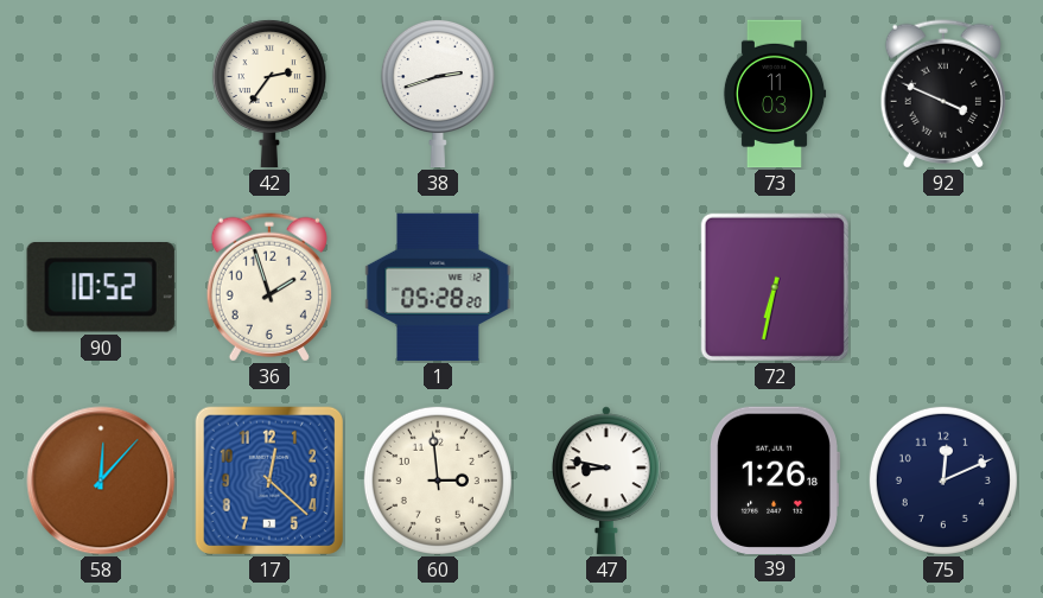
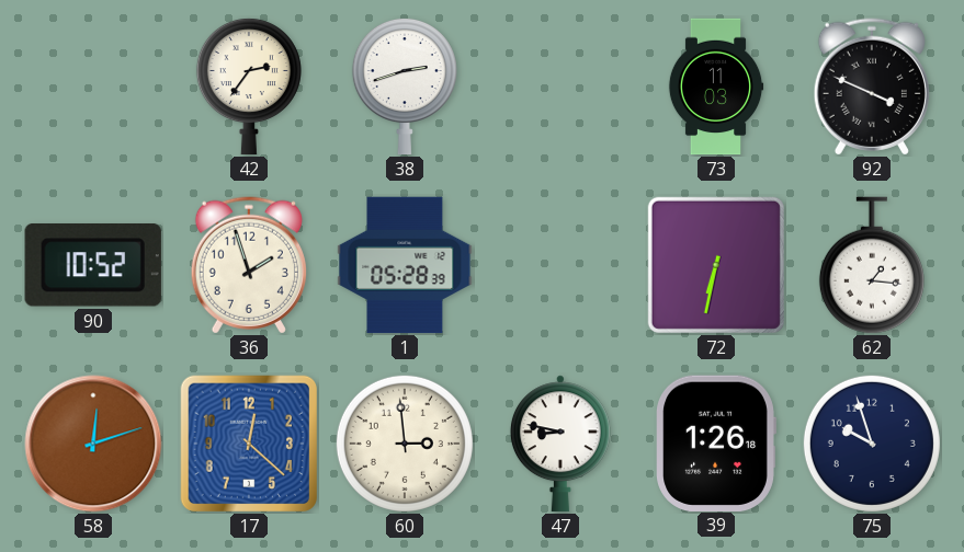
1: 05:28:20 -> 05:28:39 (405, 265)
62: none -> 1:16 (872, 265)
58: 12:07 -> 12:12 (93, 444)
75: 12:11 -> 9:57 (872, 444)
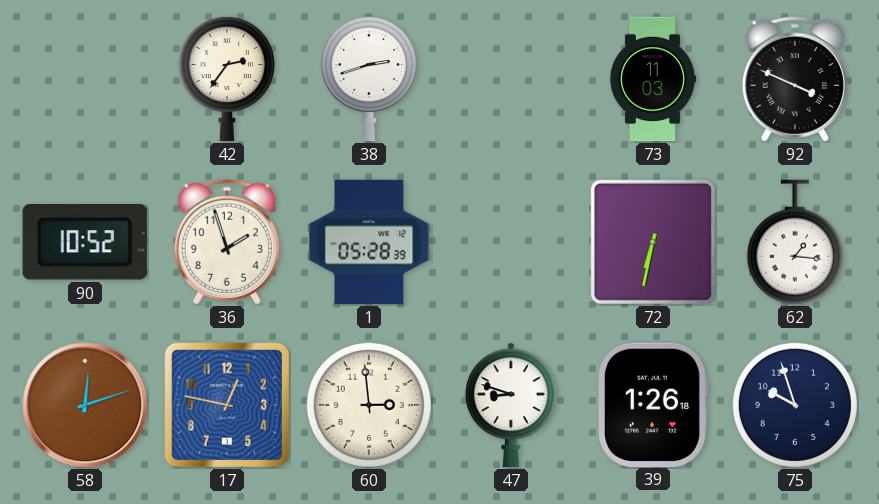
17: 12:22 -> 12:47 (226, 404)
47: 8:47 -> 8:48 (511, 405)
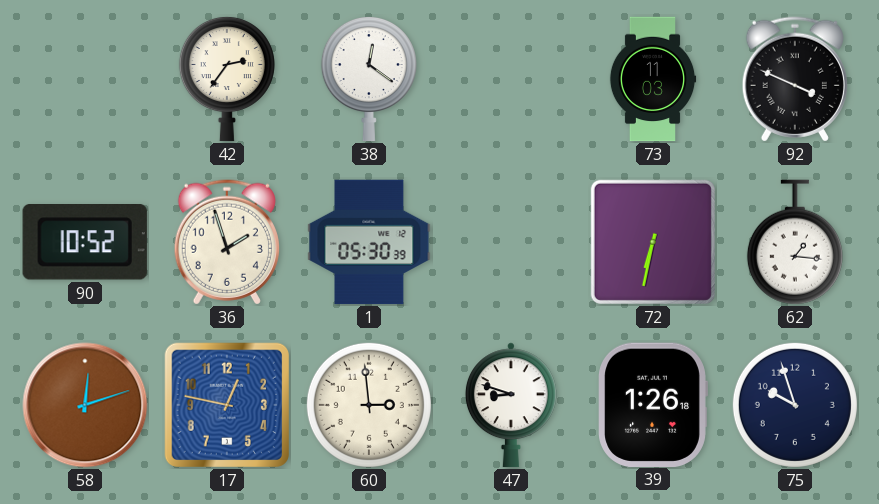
38: 2:42 -> 12:21 (369, 79)
1: 05:28 -> 05:30 (369, 242)
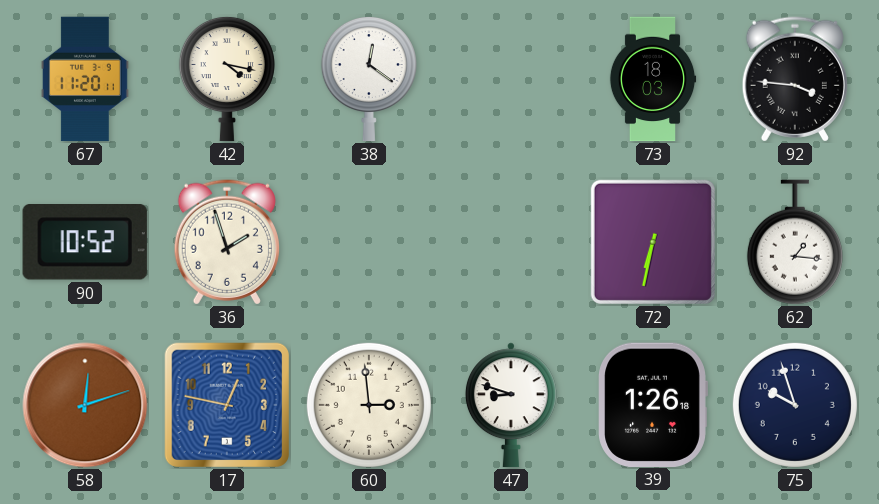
67: none -> 11:20 (85, 79)
42: 2:36 -> 4:17 (227, 79)
73: 11:03 -> 18:03 (653, 79)
92: 3:49 -> 3:46 (795, 79)
1: 05:30 -> none (369, 242)
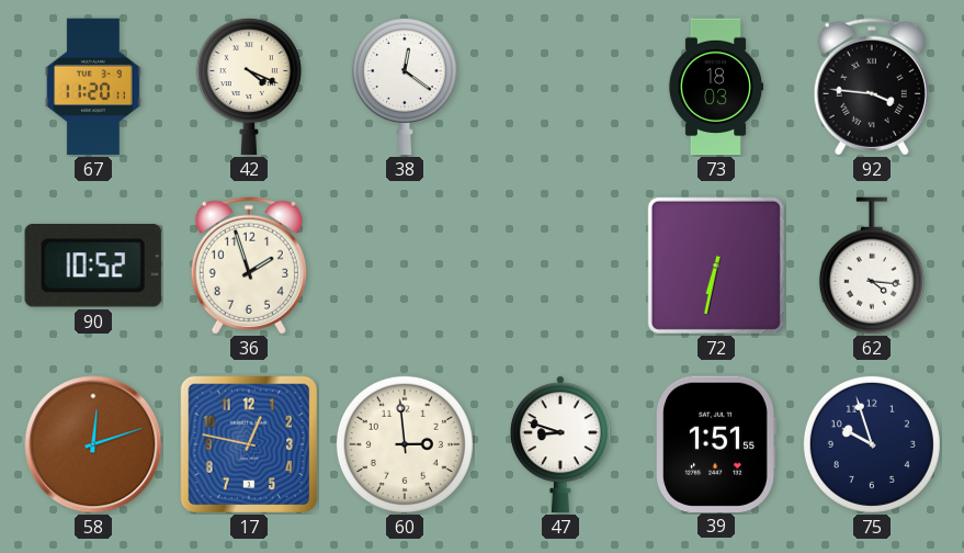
42: 4:17 -> 4:19 (249, 87)
62: 1:16 -> 4:16 (872, 266)
39: 1:26 -> 1:51 (716, 443)
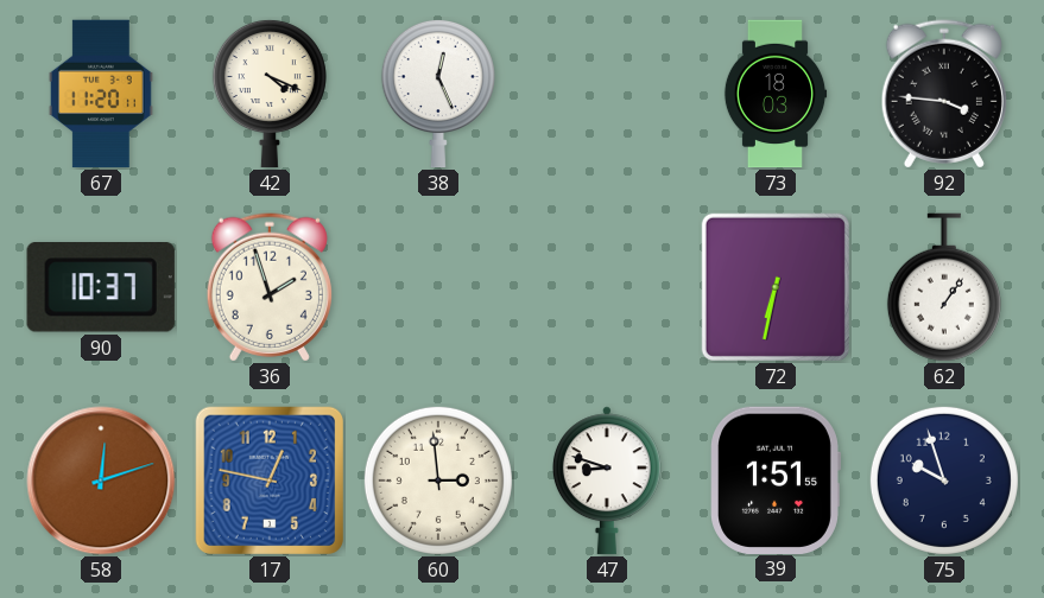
38: 12:21 -> 12:26 (438, 94)
90: 10:52 -> 10:37 (101, 288)
62: 4:16 -> 1:06 (944, 287)
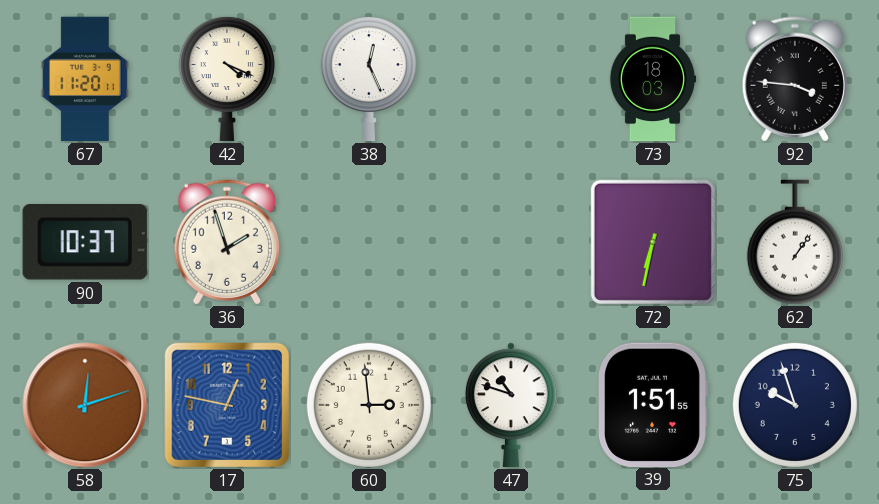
47: 8:48 -> 10:48 (511, 405)
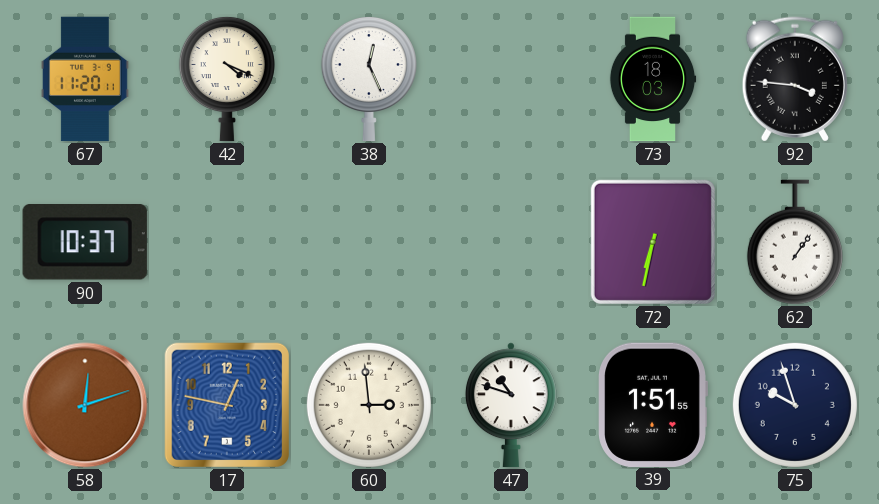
36: 1:57 -> none (227, 242)
